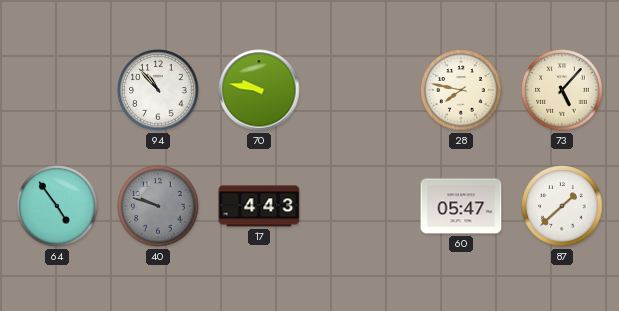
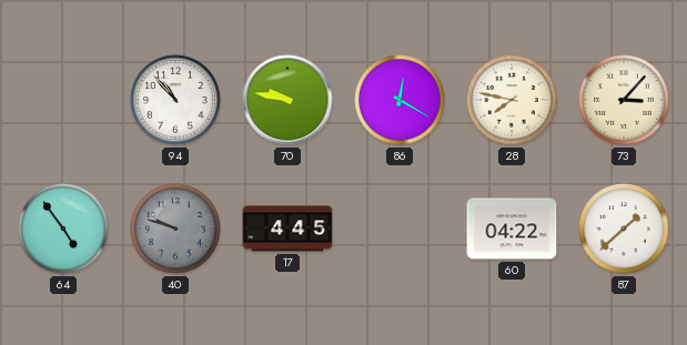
86: none -> 12:20 (400, 100)
73: 5:07 -> 3:07 (624, 100)
17: 4:43 -> 4:45 (287, 229)
60: 05:47 -> 04:22 (512, 229)
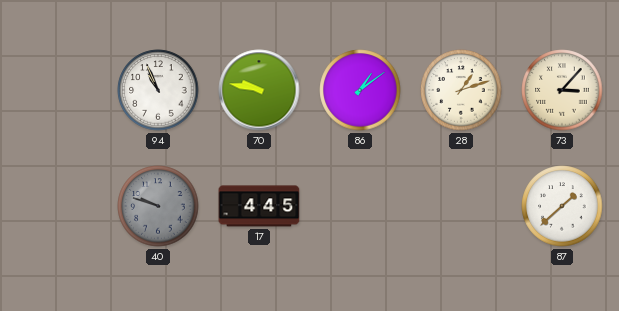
94: 10:53 -> 10:56 (158, 90)
86: 12:20 -> 1:09 (360, 90)
28: 7:47 -> 1:12 (461, 90)
64: 4:54 -> none (63, 229)
60: 04:22 -> none (512, 229)
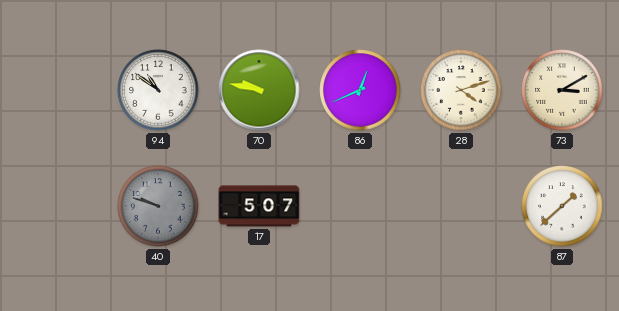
94: 10:56 -> 10:51 (158, 90)
86: 1:09 -> 12:41 (360, 90)
28: 1:12 -> 4:12 (461, 90)
73: 3:07 -> 3:10 (562, 90)
17: 4:45 -> 5:07 (259, 206)
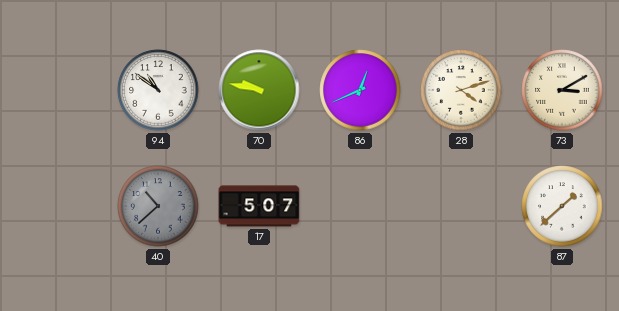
40: 9:48 -> 10:38 (158, 206)
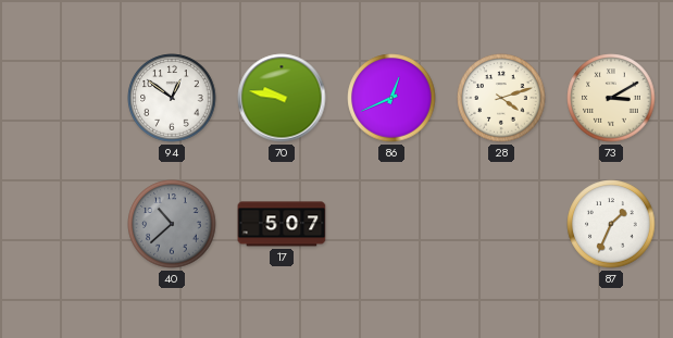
94: 10:51 -> 12:51 (172, 98)
87: 1:38 -> 1:34 (611, 224)
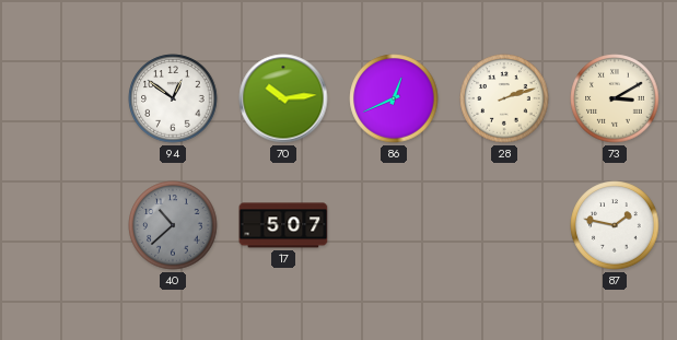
70: 9:47 -> 10:14 (283, 98)
28: 4:12 -> 2:12 (504, 98)
87: 1:34 -> 1:47 (615, 225)
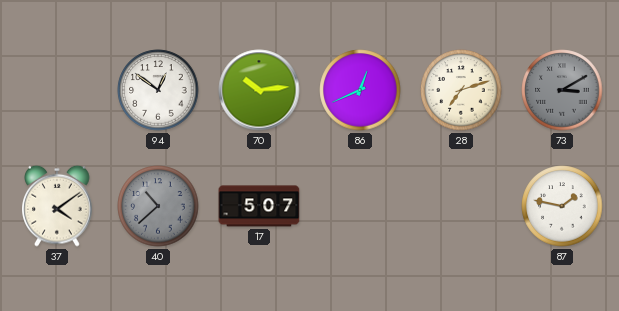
28: 2:12 -> 7:12 (461, 90)
73 dial: cream -> grey (562, 90)
37: none -> 4:09 (57, 206)
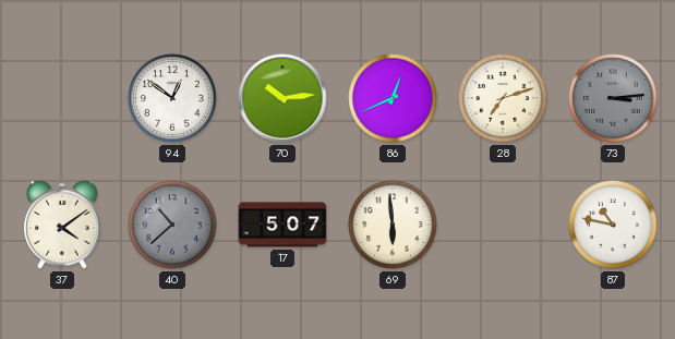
73: 3:10 -> 3:14 (613, 98)
69: none -> 5:59 (393, 225)
87: 1:47 -> 10:47 (613, 225)
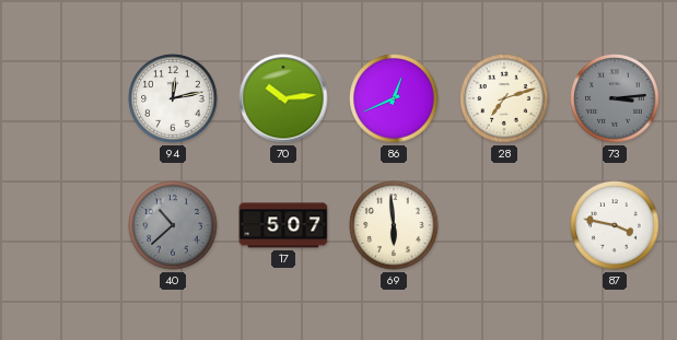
94: 12:51 -> 12:13 (173, 98)
37: 4:09 -> none (62, 225)
87: 10:47 -> 3:47 (615, 225)
